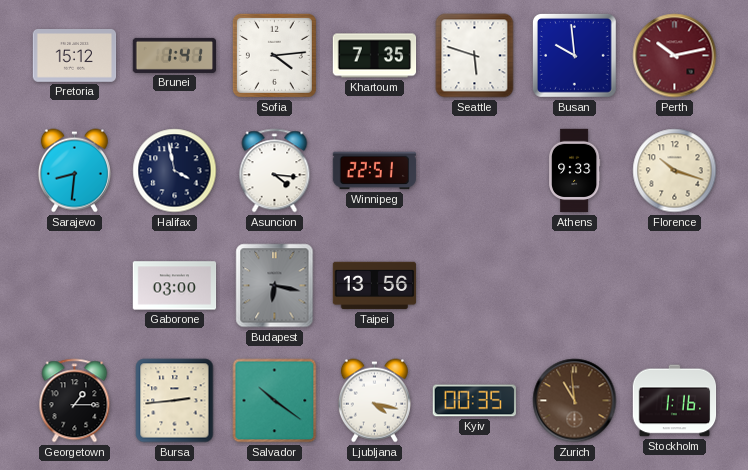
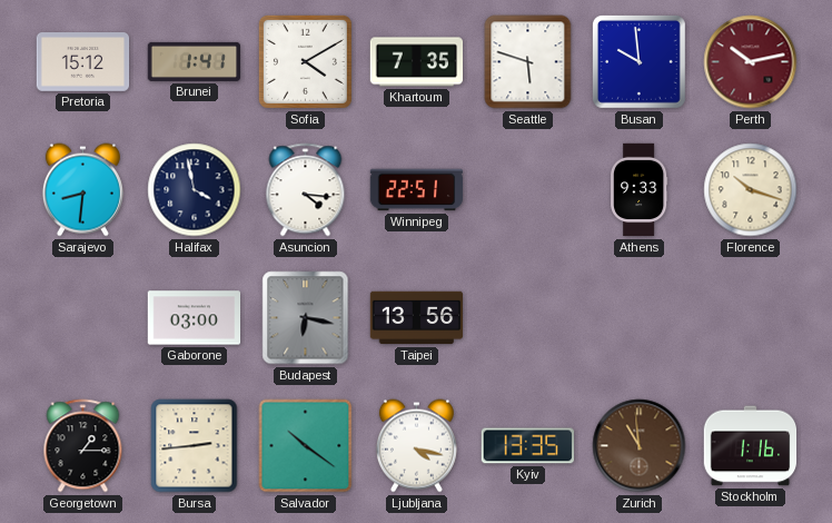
Sofia: 4:14 -> 4:10 (305, 61)
Kyiv: 00:35 -> 13:35 (527, 446)
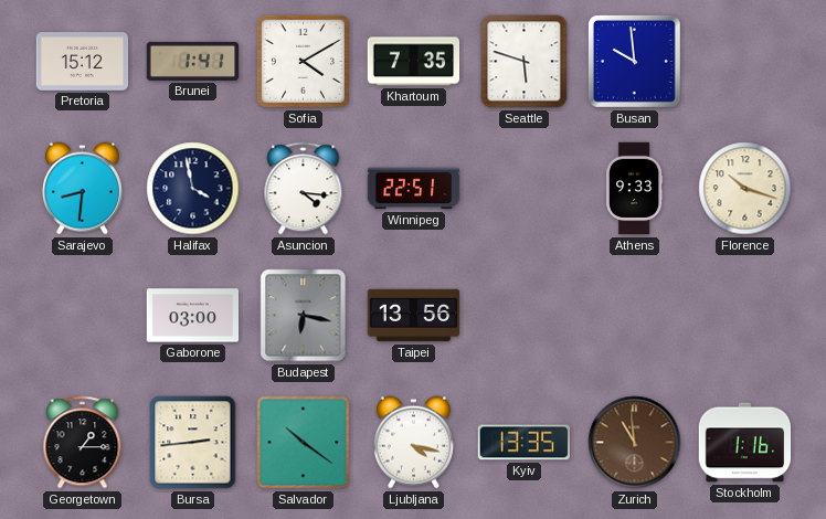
Perth: 10:13 -> none (751, 62)
